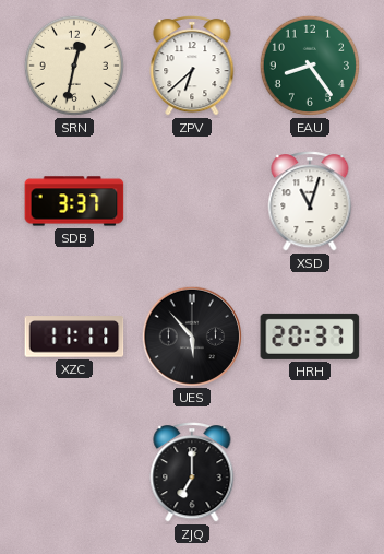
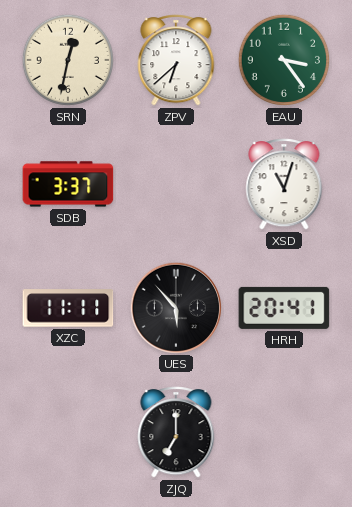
EAU: 8:24 -> 3:24 (284, 60)
HRH: 20:37 -> 20:41 (284, 308)
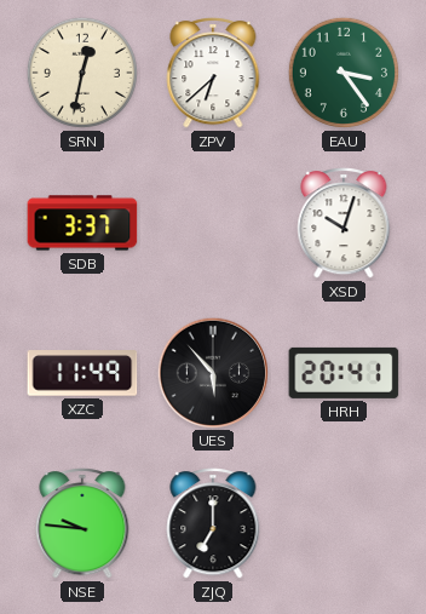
XSD: 11:03 -> 10:03 (344, 223)
XZC: 11:11 -> 11:49 (82, 373)
NSE: none -> 9:46 (82, 523)
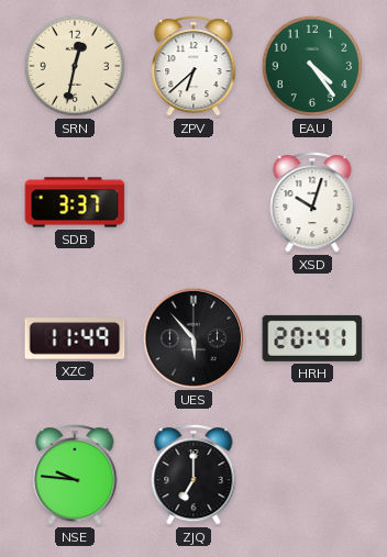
EAU: 3:24 -> 4:24 (312, 66)
